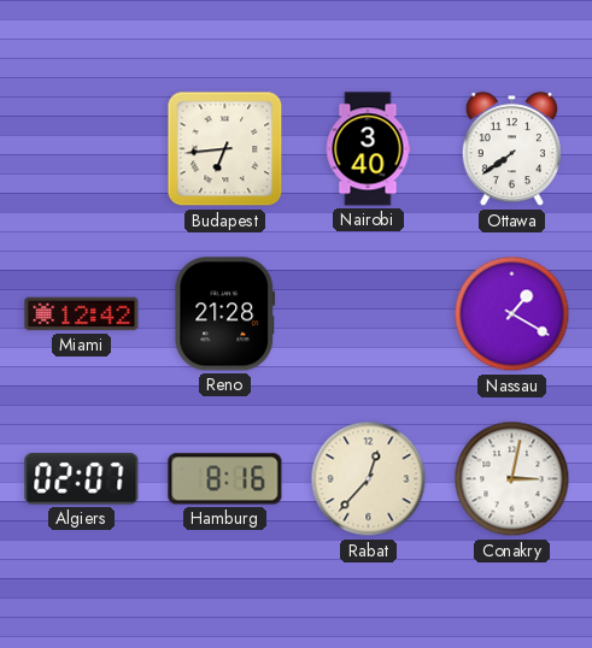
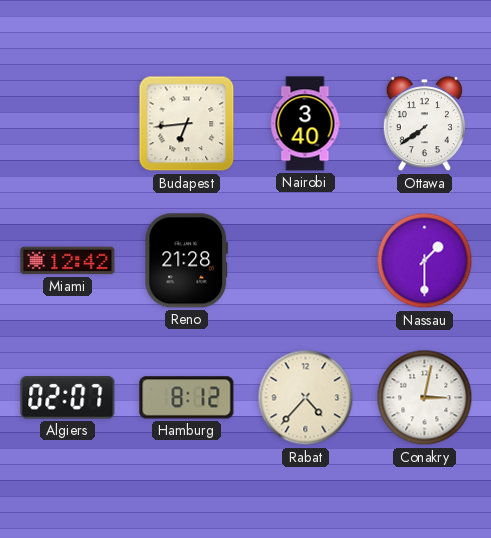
Nassau: 1:20 -> 1:30 (425, 261)
Hamburg: 8:16 -> 8:12 (187, 398)
Rabat: 12:37 -> 4:37 (306, 398)
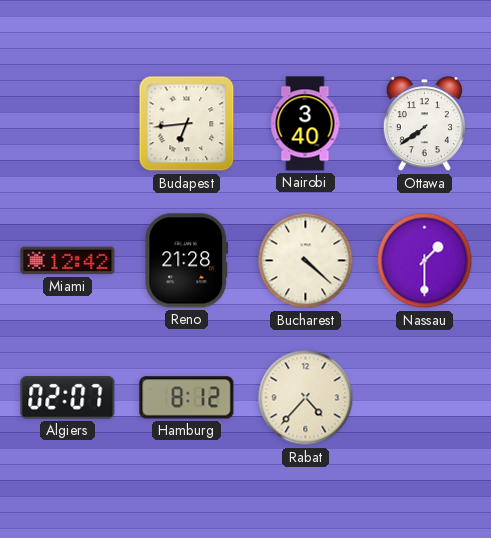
Bucharest: none -> 4:22 (306, 261)
Conakry: 3:02 -> none (425, 398)
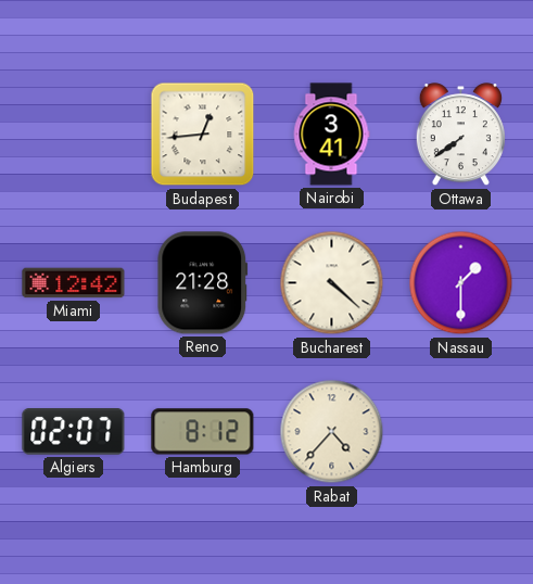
Budapest: 6:44 -> 12:44 (203, 135)
Nairobi: 3:40 -> 3:41 (331, 135)
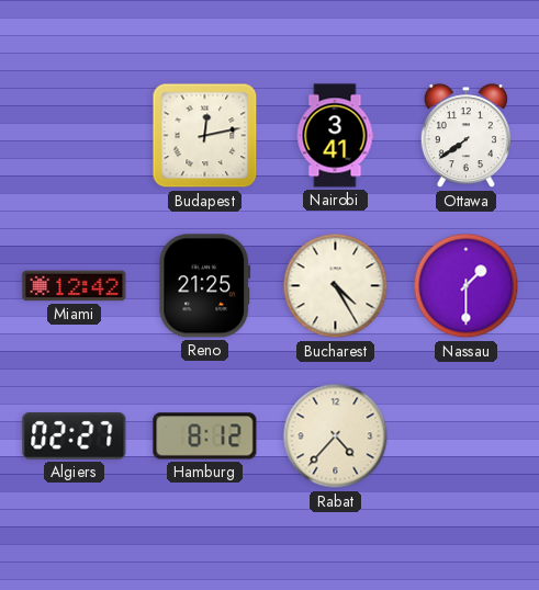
Budapest: 12:44 -> 12:13 (205, 136)
Reno: 21:28 -> 21:25 (205, 286)
Bucharest: 4:22 -> 4:25 (336, 286)
Algiers: 02:07 -> 02:27 (75, 436)
